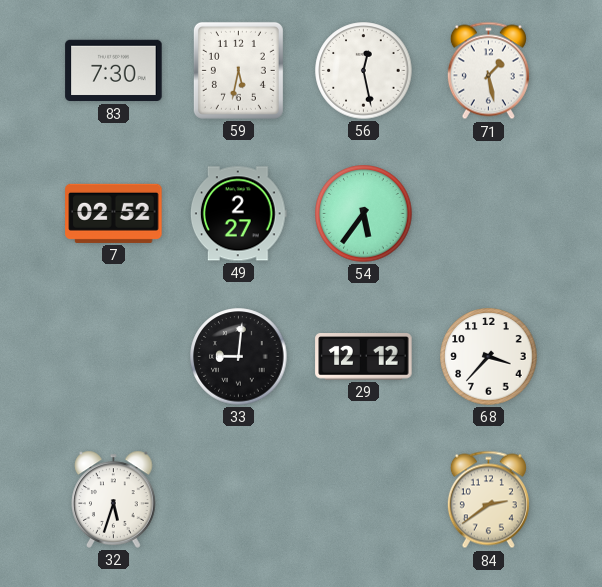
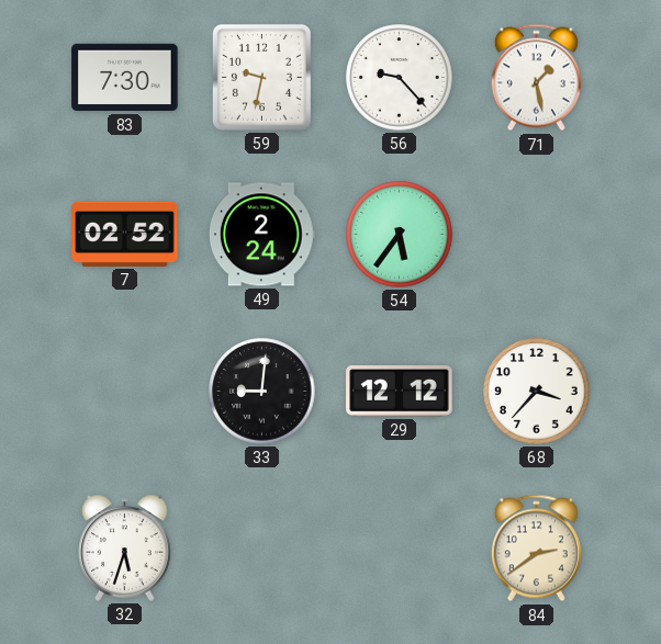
59: 5:32 -> 9:32 (261, 77)
56: 12:28 -> 9:23 (400, 78)
49: 2:27 -> 2:24 (261, 235)
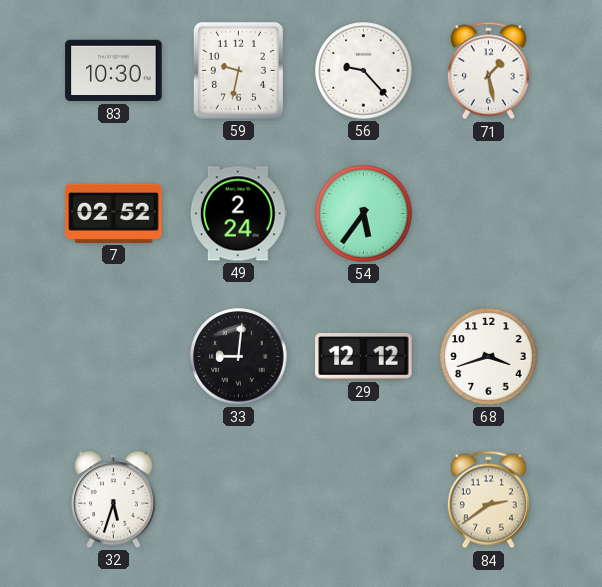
83: 7:30 -> 10:30 (114, 71)
68: 3:37 -> 3:42 (489, 357)
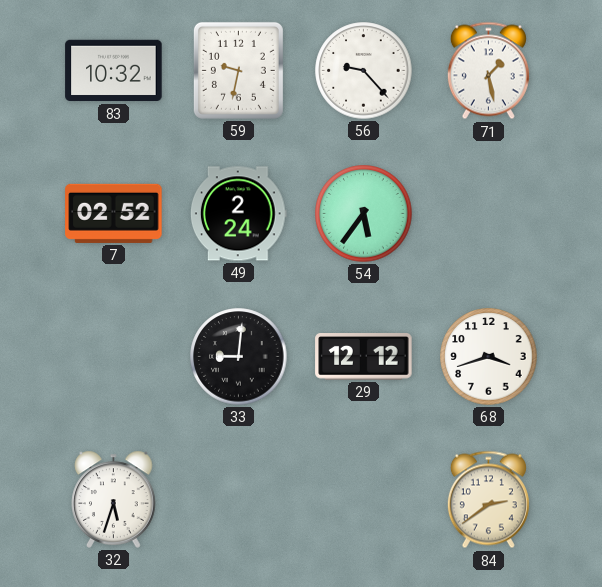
83: 10:30 -> 10:32 (114, 71)
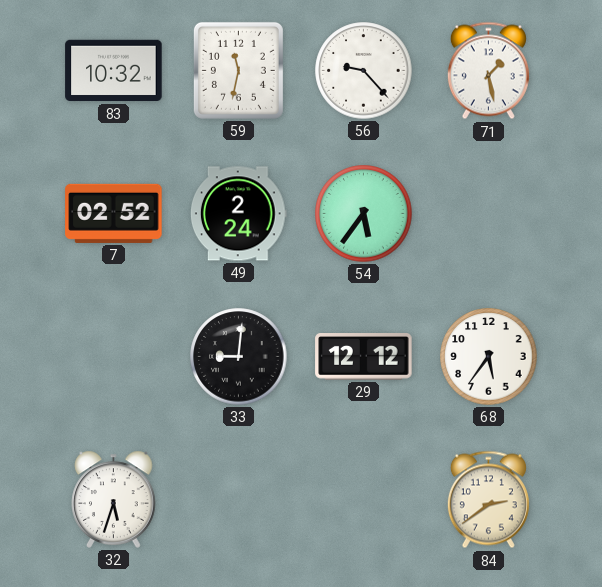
59: 9:32 -> 11:32 (238, 70)
68: 3:42 -> 5:36 (489, 357)
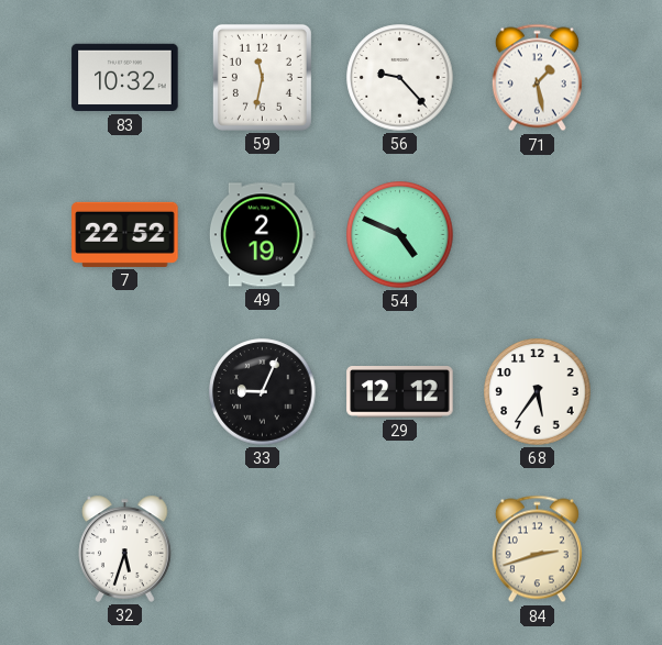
7: 02:52 -> 22:52 (125, 234)
49: 2:24 -> 2:19 (262, 235)
54: 5:36 -> 4:49 (400, 235)
33: 9:01 -> 9:04 (263, 392)
84: 2:39 -> 2:42 (537, 549)
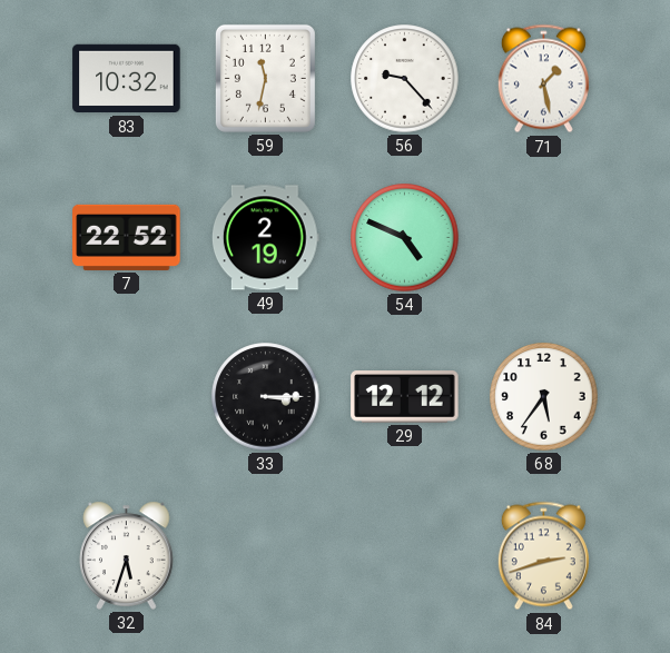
33: 9:04 -> 3:15 (266, 397)
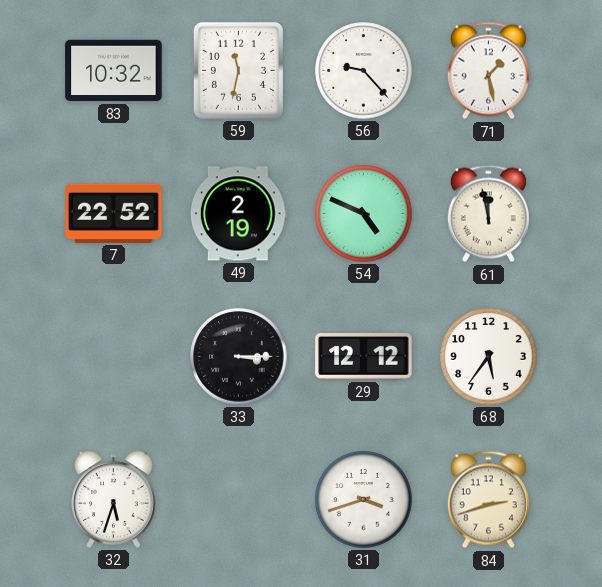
61: none -> 11:58 (488, 214)
31: none -> 3:42 (364, 500)
